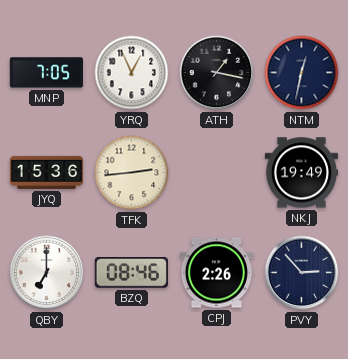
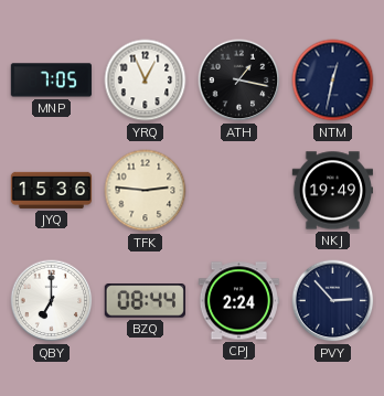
TFK: 2:44 -> 2:46 (146, 191)
BZQ: 08:46 -> 08:44 (145, 301)
CPJ: 2:26 -> 2:24 (238, 301)
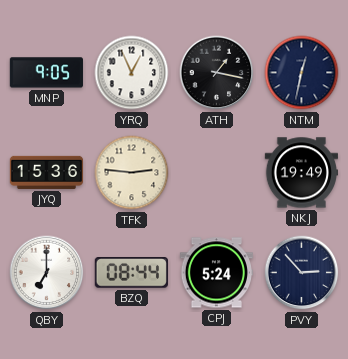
MNP: 7:05 -> 9:05 (46, 73)
CPJ: 2:24 -> 5:24 (216, 273)
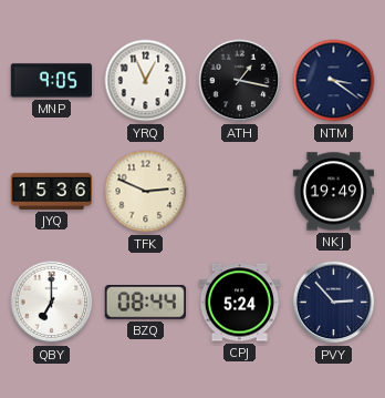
NTM: 12:32 -> 3:21 (334, 81)
TFK: 2:46 -> 2:49 (146, 192)
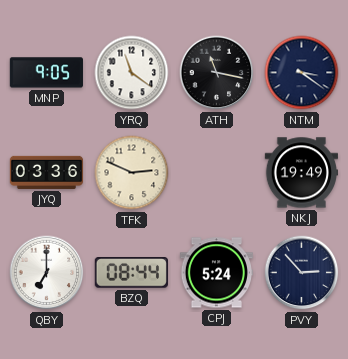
YRQ: 12:56 -> 11:21 (132, 73)
ATH: 1:17 -> 11:17 (217, 73)
JYQ: 15:36 -> 03:36 (47, 172)
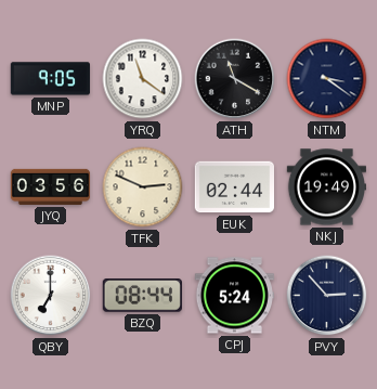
ATH: 11:17 -> 11:20 (235, 79)
JYQ: 03:36 -> 03:56 (51, 186)
EUK: none -> 02:44 (234, 187)
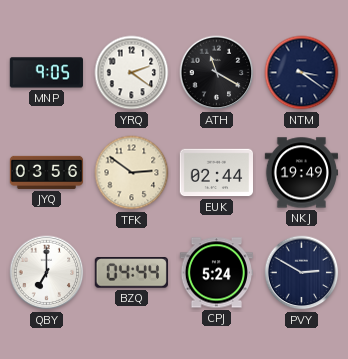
YRQ: 11:21 -> 2:21 (132, 73)
TFK: 2:49 -> 2:51 (132, 173)
BZQ: 08:44 -> 04:44 (131, 273)
PVY: 2:53 -> 2:50 (302, 273)
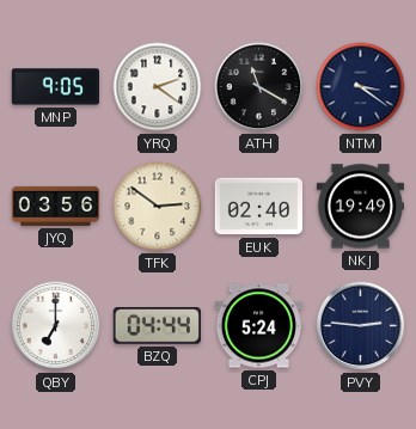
EUK: 02:44 -> 02:40 (258, 207)
PVY: 2:50 -> 2:46 (361, 326)
